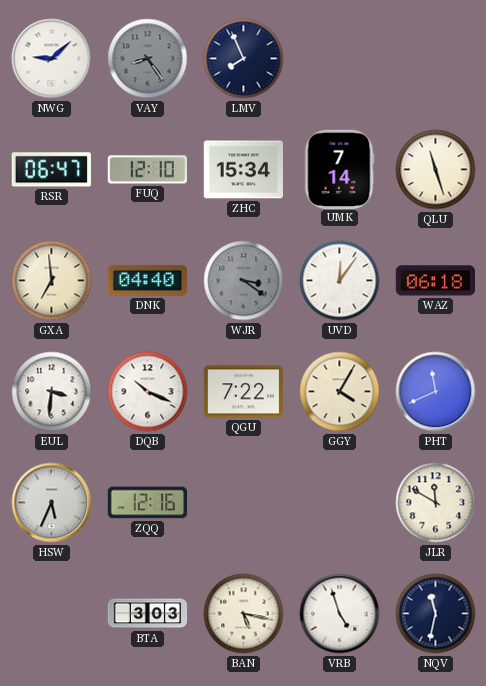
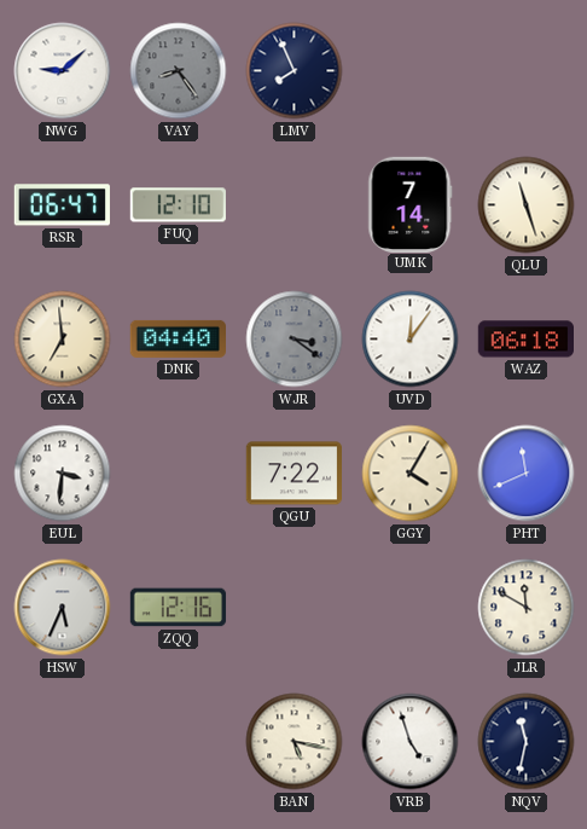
ZHC: 15:34 -> none (243, 170)
DQB: 10:19 -> none (148, 392)
BTA: 3:03 -> none (148, 614)
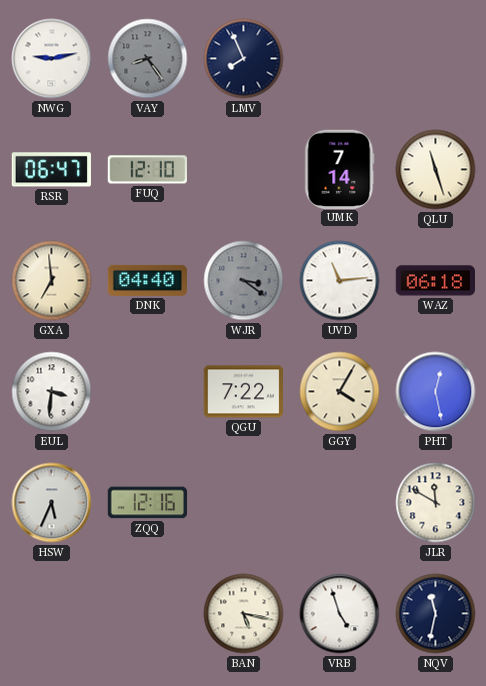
NWG: 9:08 -> 9:13 (52, 59)
UVD: 12:06 -> 11:14 (340, 281)
PHT: 11:41 -> 12:28 (436, 392)
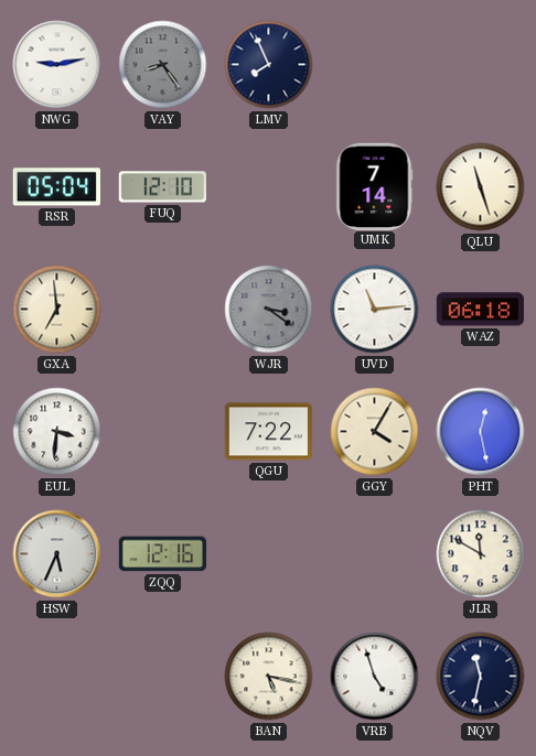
RSR: 06:47 -> 05:04 (56, 187)
DNK: 04:40 -> none (147, 280)
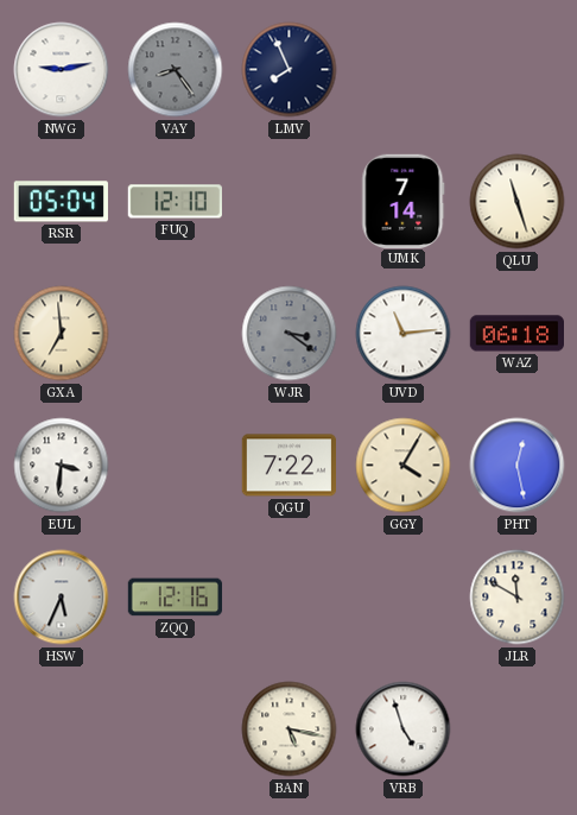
NQV: 11:32 -> none (481, 677)
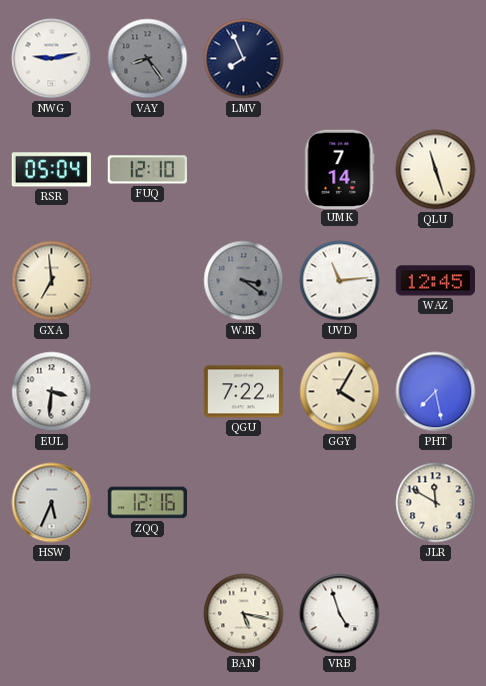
WAZ: 06:18 -> 12:45 (435, 281)
PHT: 12:28 -> 7:28 (436, 392)
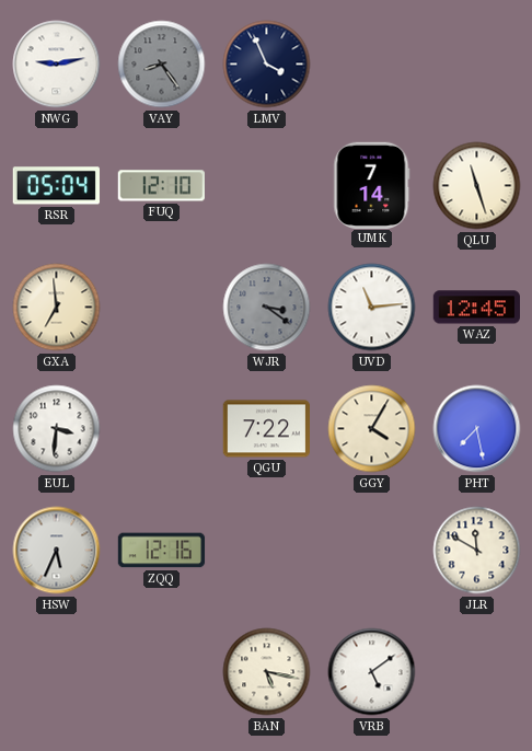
LMV: 7:56 -> 3:56 (267, 65)
VRB: 4:57 -> 5:09 (372, 672)
